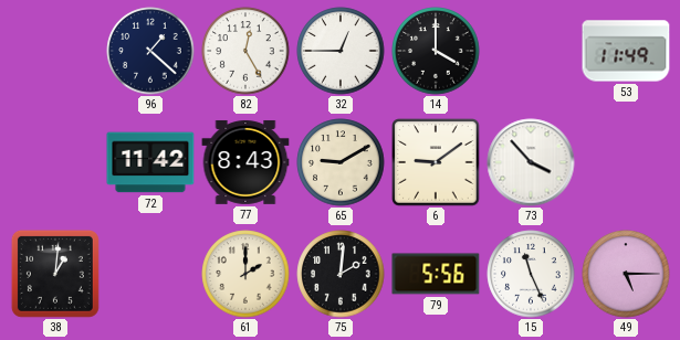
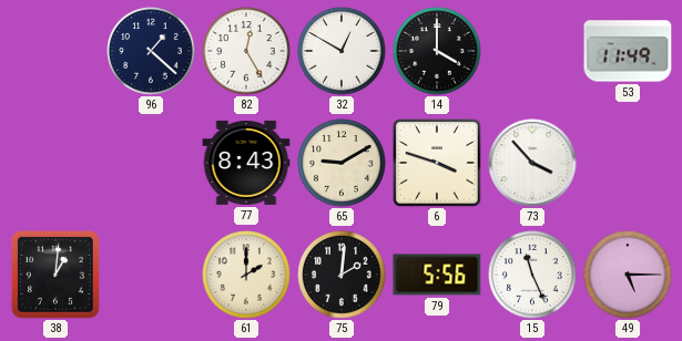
32: 12:45 -> 12:50 (342, 51)
72: 11:42 -> none (150, 162)
6: 9:09 -> 3:48 (437, 163)
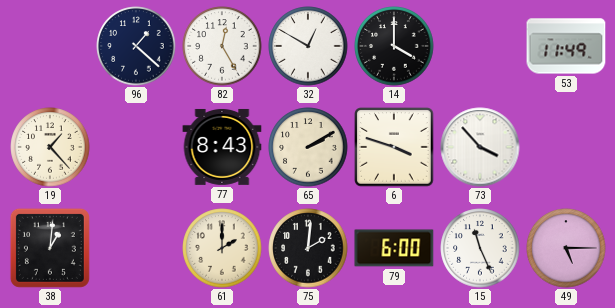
19: none -> 1:23 (50, 147)
65: 9:10 -> 2:10 (308, 147)
79: 5:56 -> 6:00 (394, 248)
